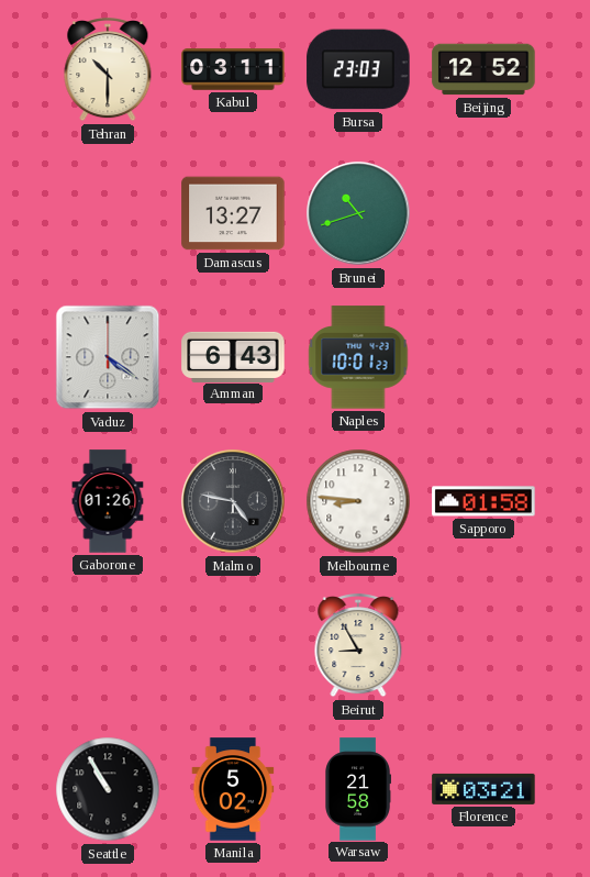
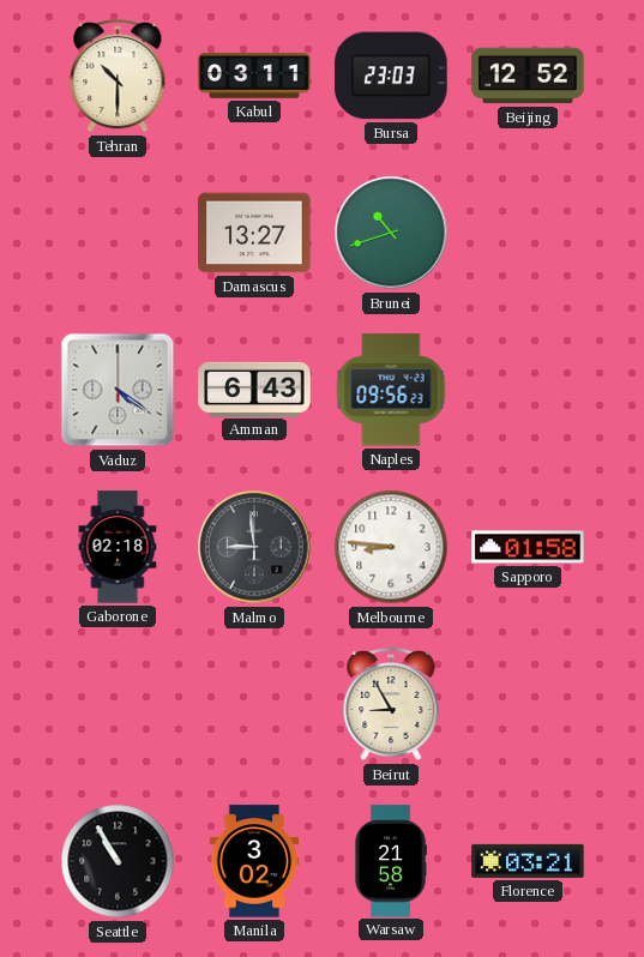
Naples: 10:01 -> 09:56 (391, 390)
Gaborone: 01:26 -> 02:18 (118, 547)
Malmo: 4:47 -> 8:59 (254, 547)
Manila: 5:02 -> 3:02 (254, 861)
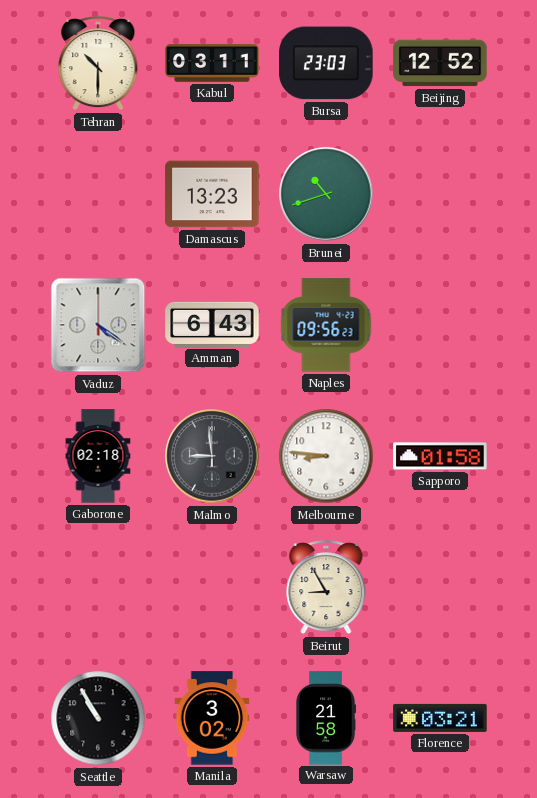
Damascus: 13:27 -> 13:23 (212, 194)
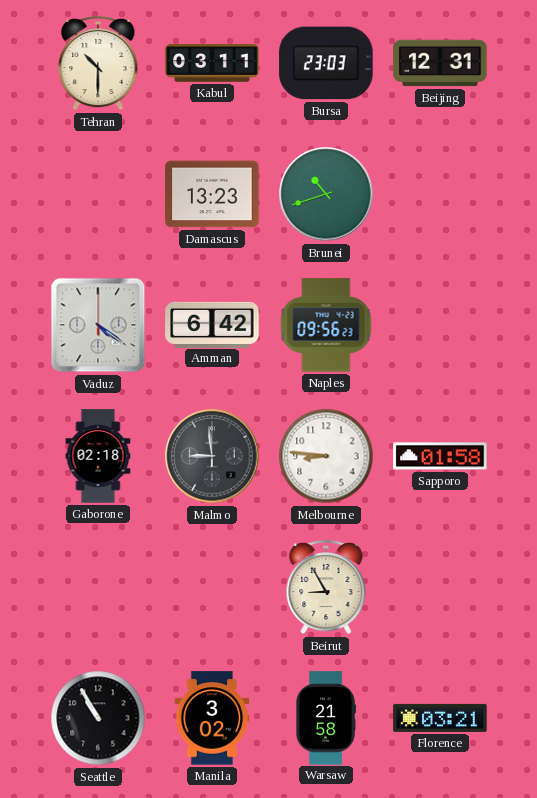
Beijing: 12:52 -> 12:31 (440, 63)
Amman: 6:43 -> 6:42 (212, 324)
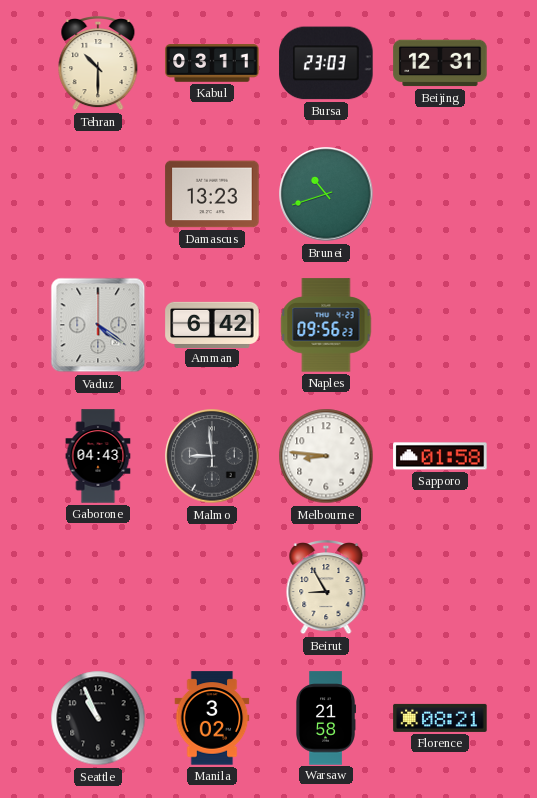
Gaborone: 02:18 -> 04:43 (98, 456)
Seattle: 10:55 -> 10:56 (98, 718)
Florence: 03:21 -> 08:21 (440, 718)
